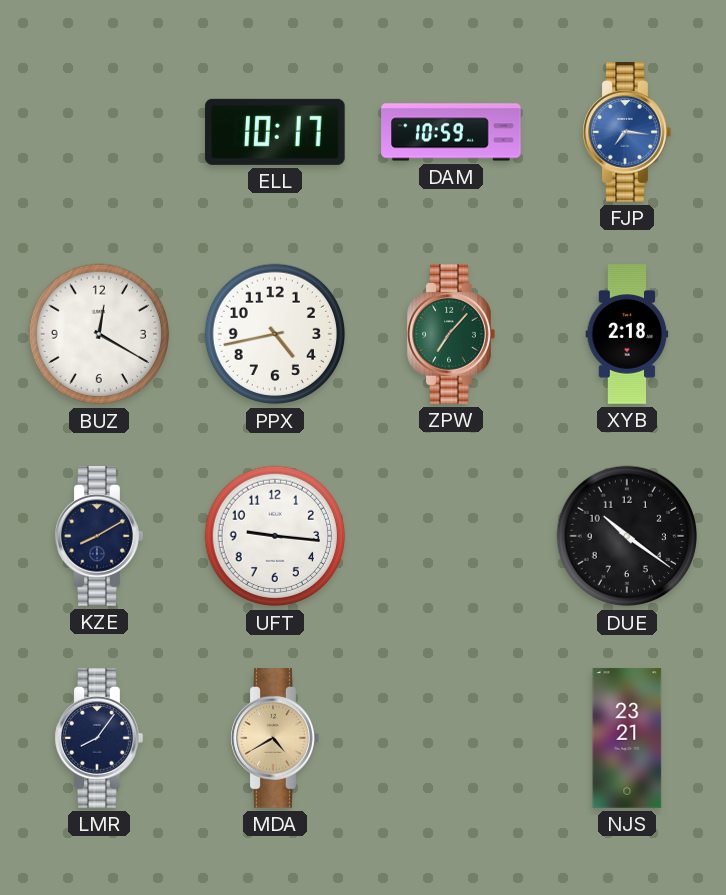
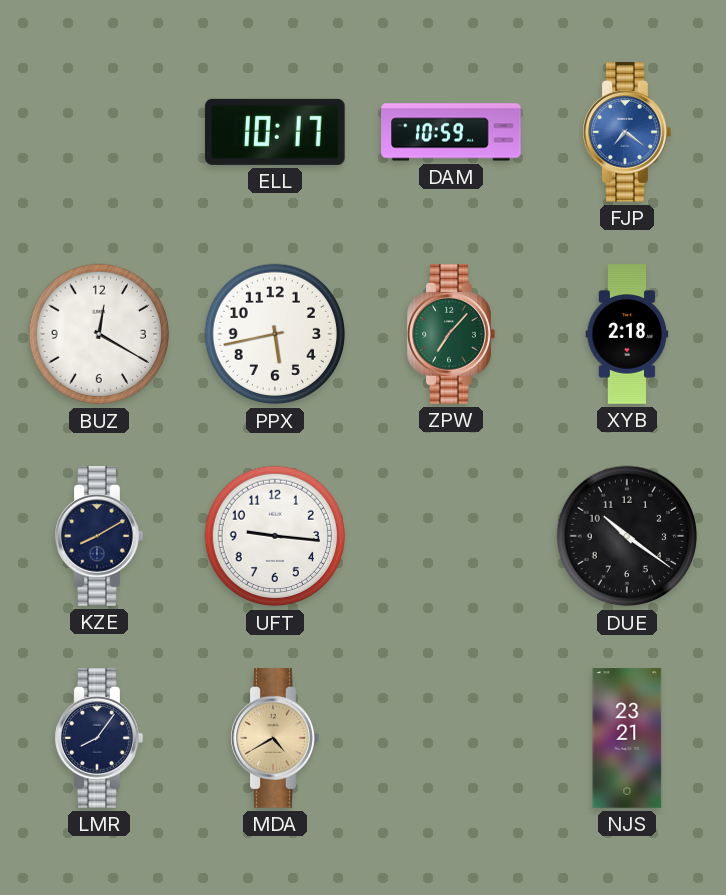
FJP: 7:16 -> 7:21 (627, 132)
PPX: 4:43 -> 5:43 (275, 334)
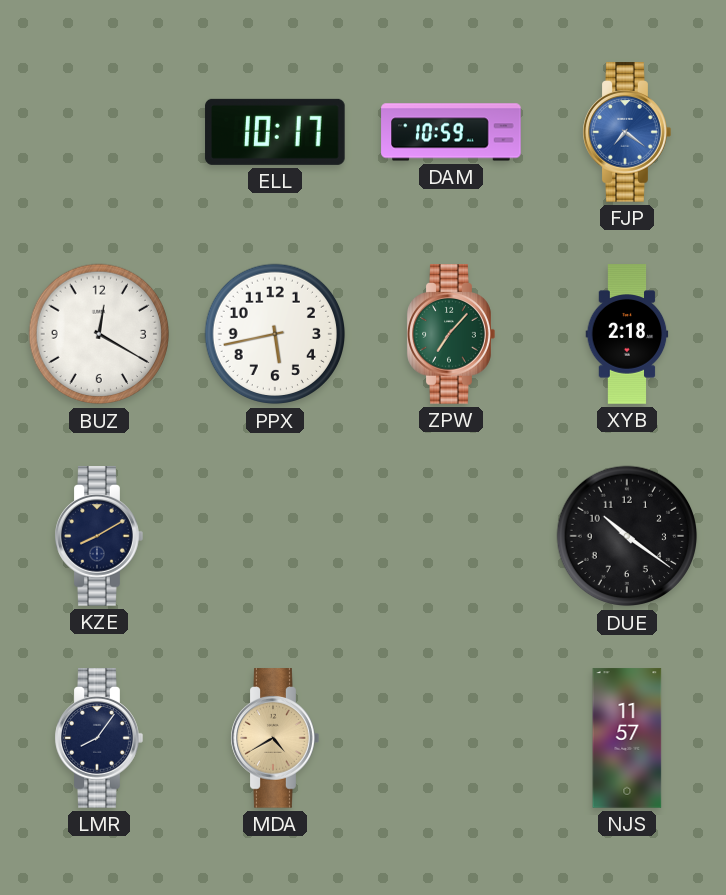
UFT: 9:16 -> none (275, 536)
NJS: 23:21 -> 11:57 (627, 738)
